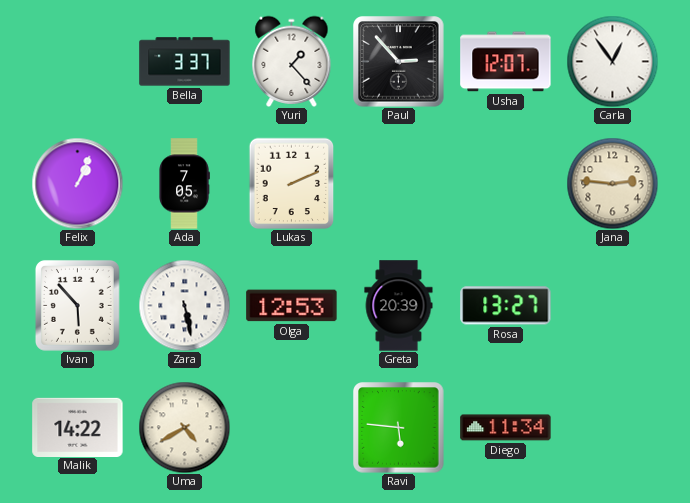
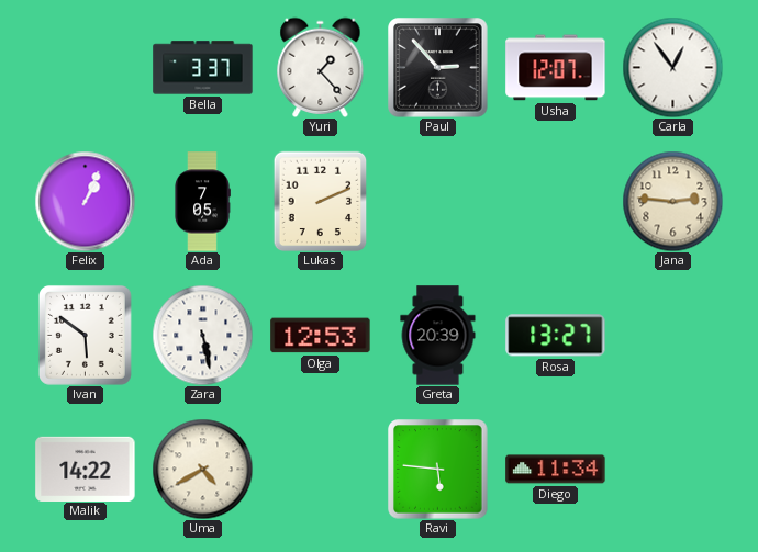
Ivan: 5:53 -> 5:51 (85, 335)
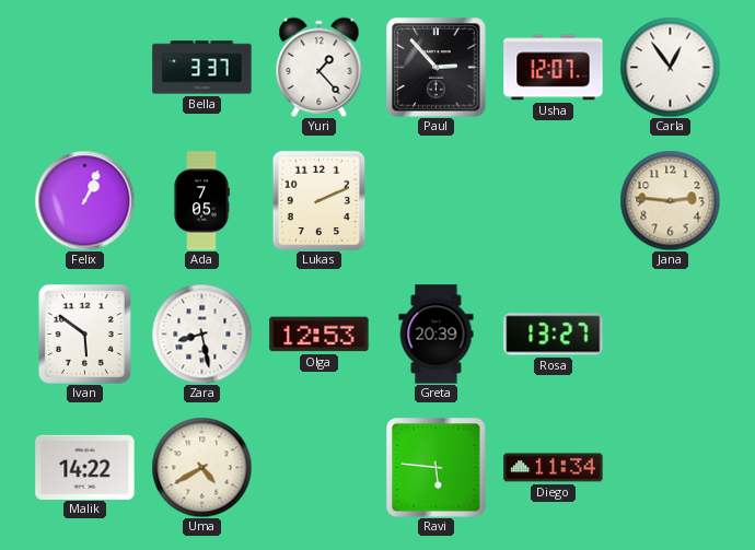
Zara: 5:28 -> 8:28 (201, 333)
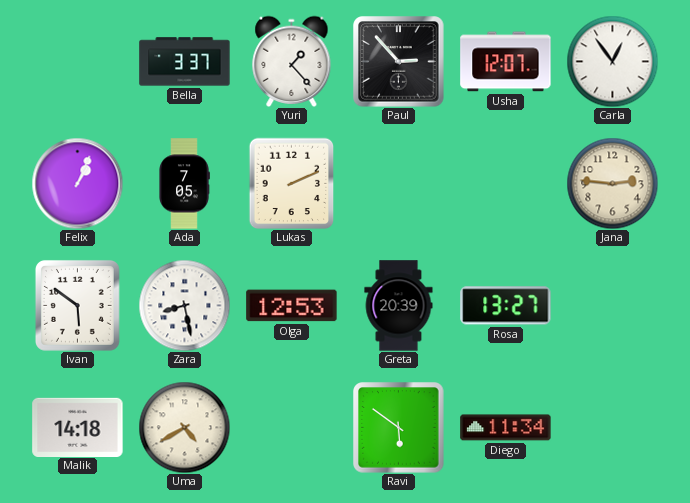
Malik: 14:22 -> 14:18 (78, 427)
Ravi: 5:46 -> 5:51 (399, 428)
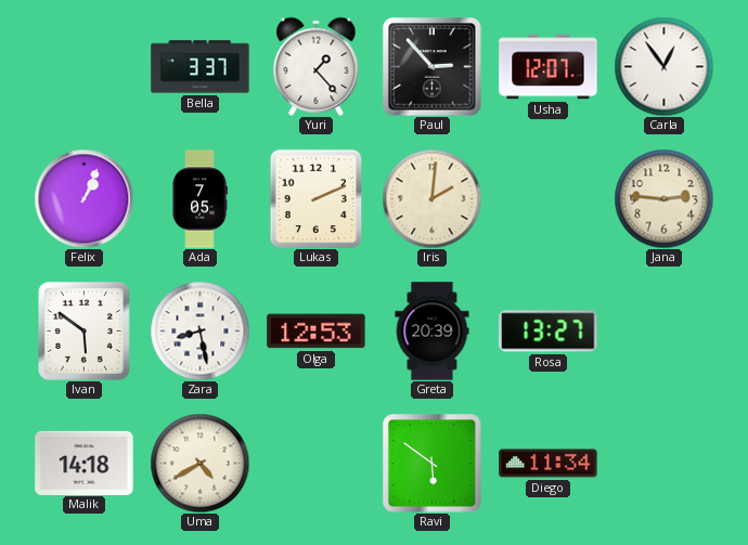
Iris: none -> 2:01 (431, 198)
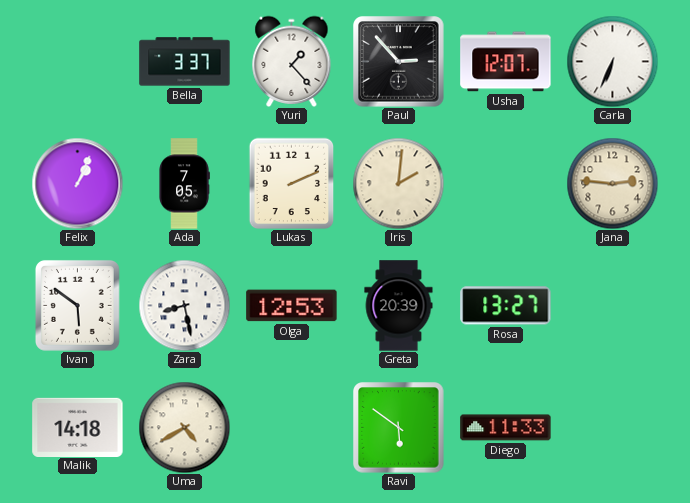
Carla: 12:54 -> 6:34 (612, 61)
Diego: 11:34 -> 11:33 (506, 428)
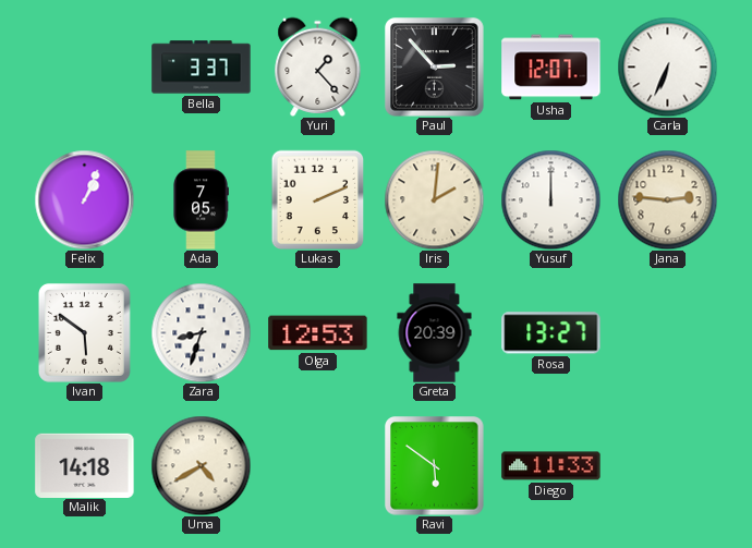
Yusuf: none -> 12:00 (550, 199)
Zara: 8:28 -> 8:33 (201, 332)
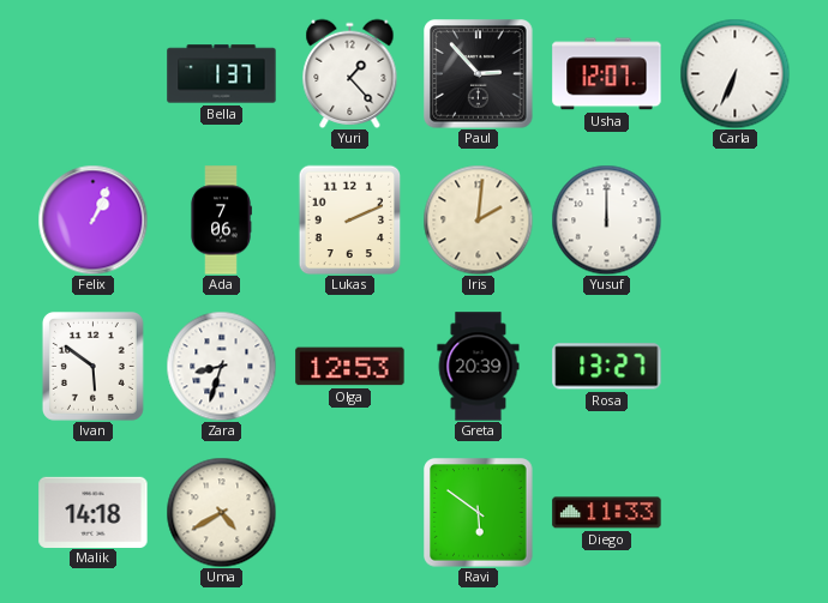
Bella: 3:37 -> 1:37 (222, 74)
Ada: 7:05 -> 7:06 (221, 221)
Jana: 2:46 -> none (667, 199)
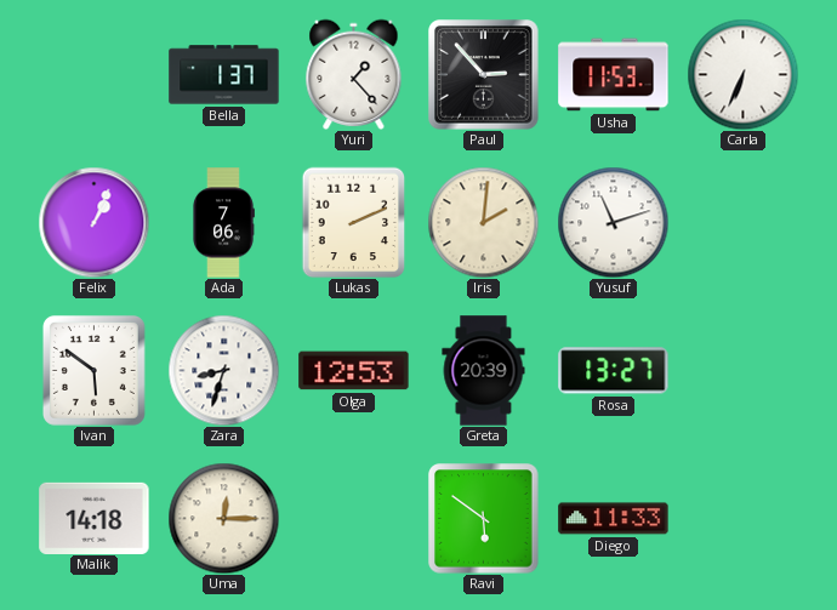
Usha: 12:07 -> 11:53 (614, 75)
Yusuf: 12:00 -> 11:12 (613, 222)
Uma: 4:40 -> 12:15 (223, 518)
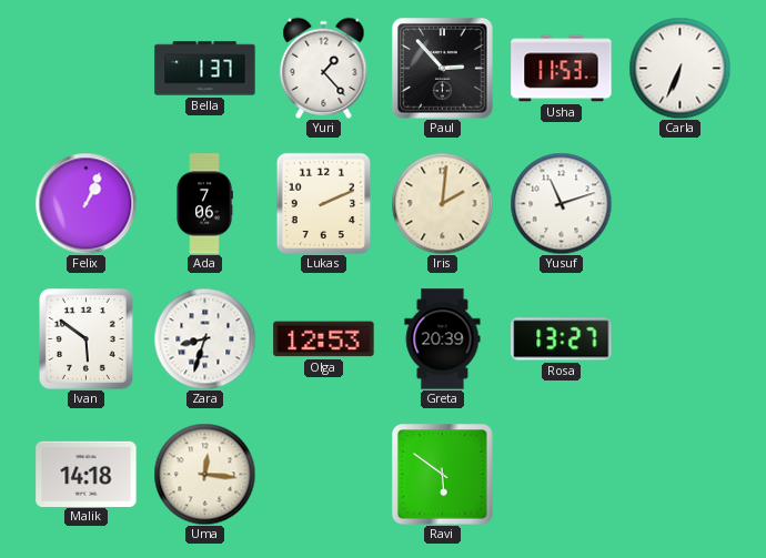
Uma: 12:15 -> 12:16 (204, 474)
Diego: 11:33 -> none (614, 519)
